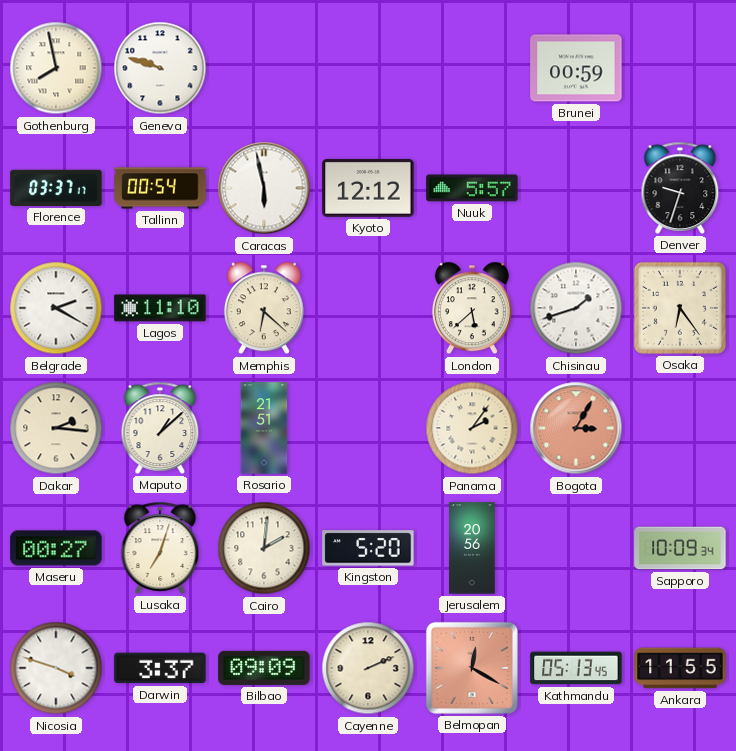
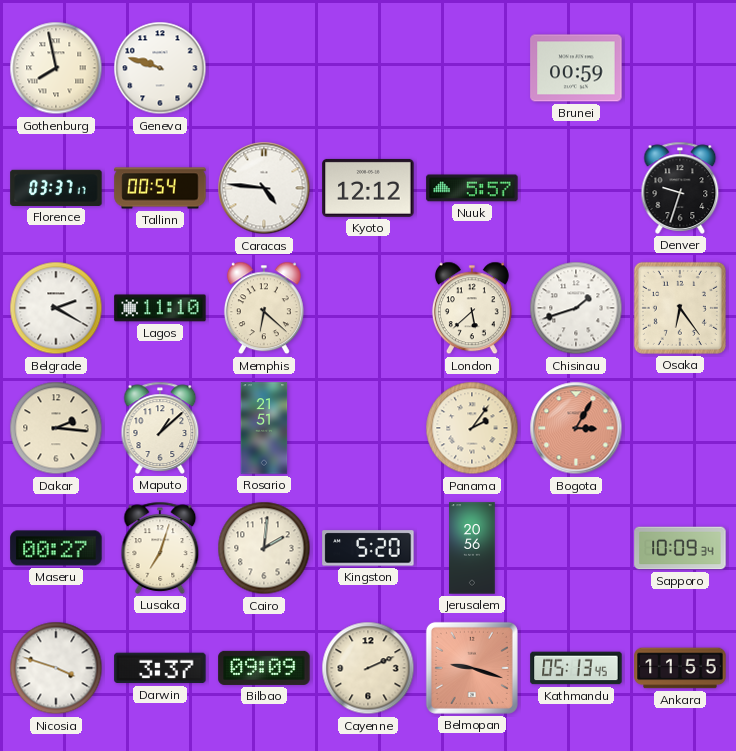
Caracas: 5:58 -> 4:46 (264, 188)
Belmopan: 12:20 -> 9:18 (472, 668)
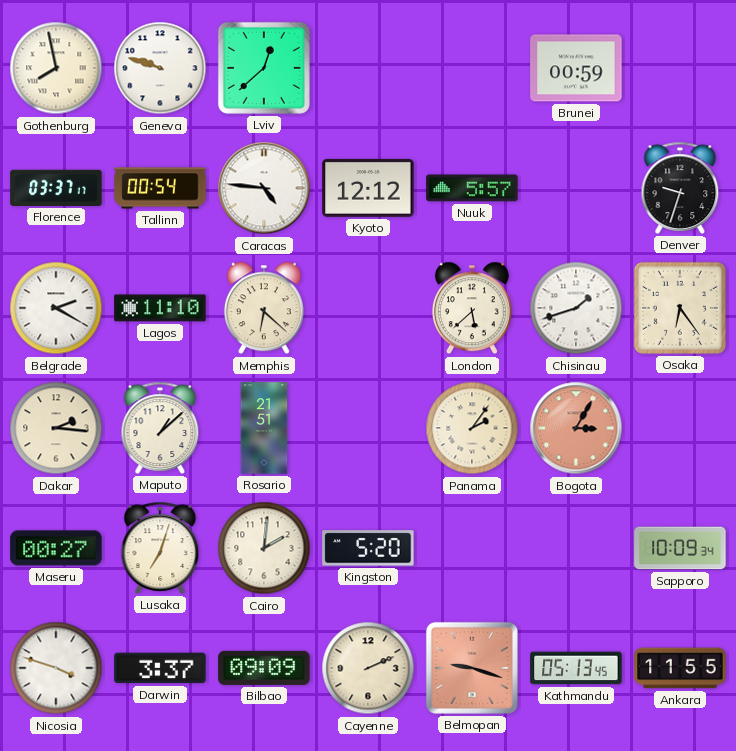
Lviv: none -> 12:38 (264, 68)
Jerusalem: 20:56 -> none (472, 548)
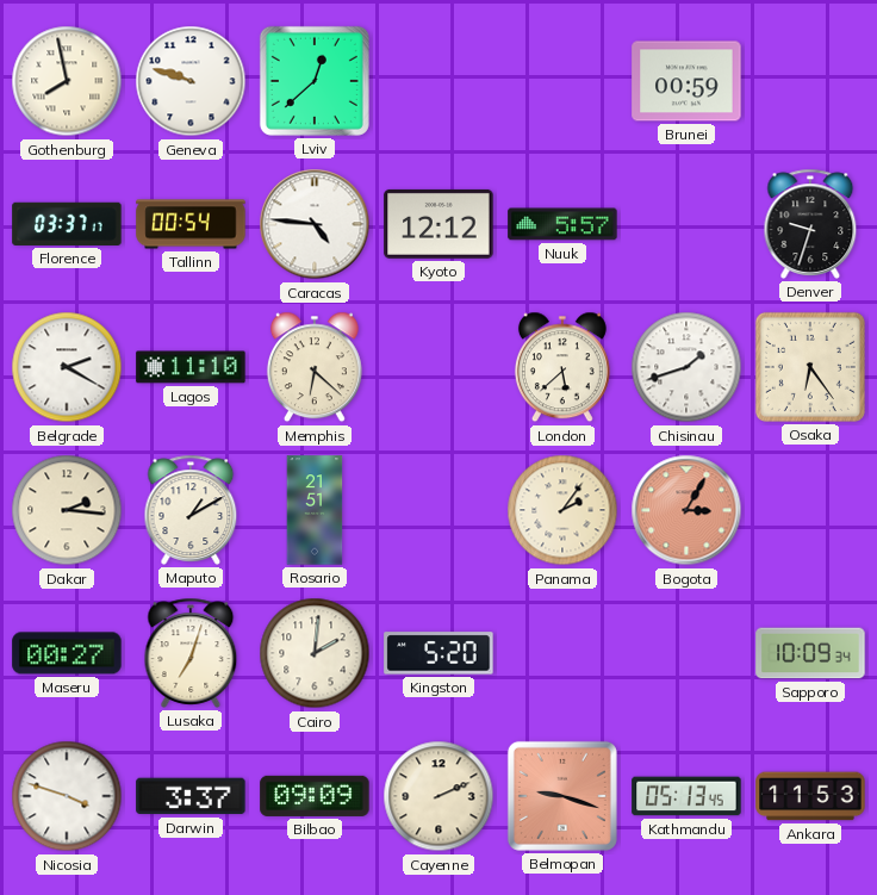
Maputo: 1:08 -> 1:10 (191, 510)
Ankara: 11:55 -> 11:53 (810, 796)
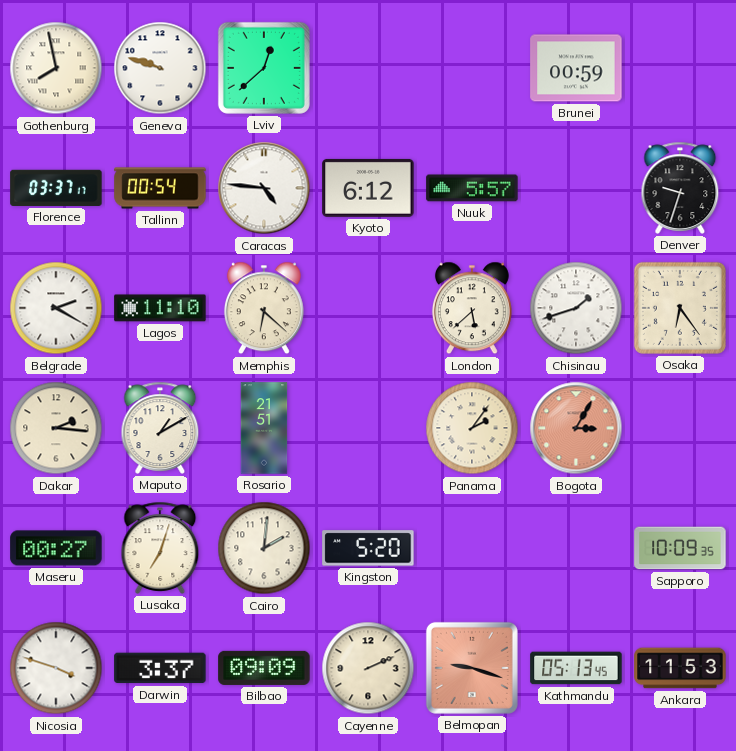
Kyoto: 12:12 -> 6:12 (368, 188)
Sapporo: 10:09:34 -> 10:09:35 (680, 548)
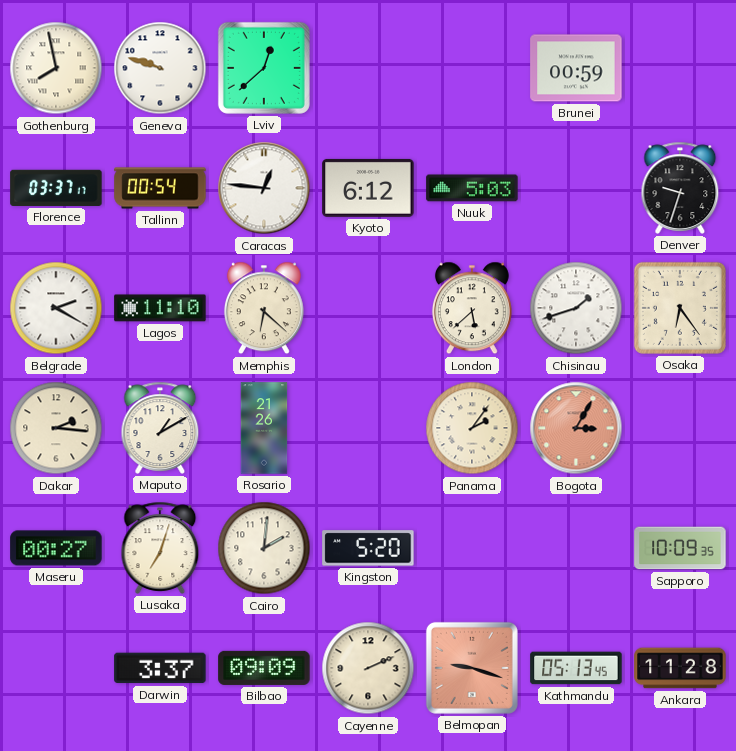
Caracas: 4:46 -> 12:46 (264, 188)
Nuuk: 5:57 -> 5:03 (472, 188)
Rosario: 21:51 -> 21:26 (264, 428)
Nicosia: 3:48 -> none (56, 668)
Ankara: 11:53 -> 11:28 (680, 668)
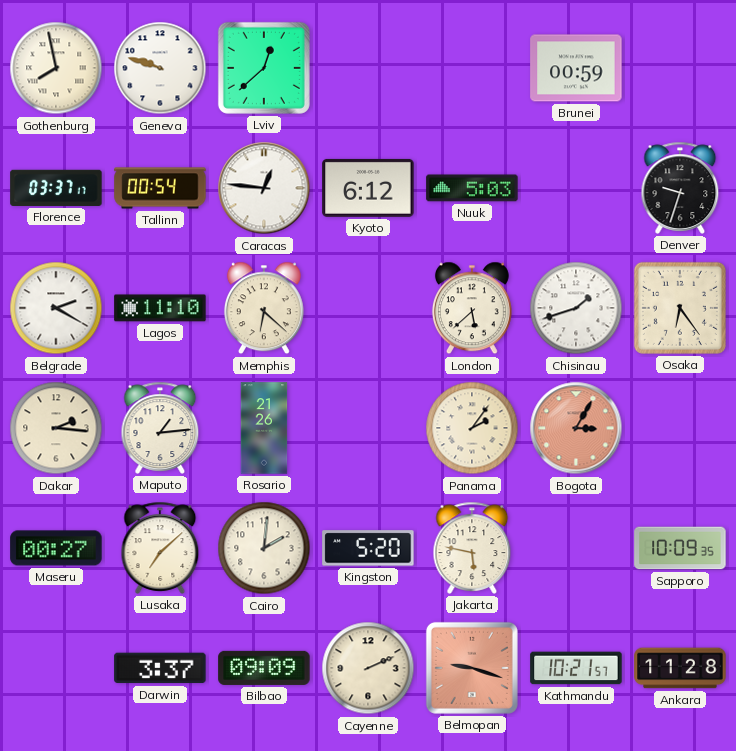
Maputo: 1:10 -> 1:14 (160, 428)
Lusaka: 7:03 -> 7:08 (160, 548)
Jakarta: none -> 5:47 (472, 548)
Kathmandu: 05:13 -> 10:21 (576, 668)
